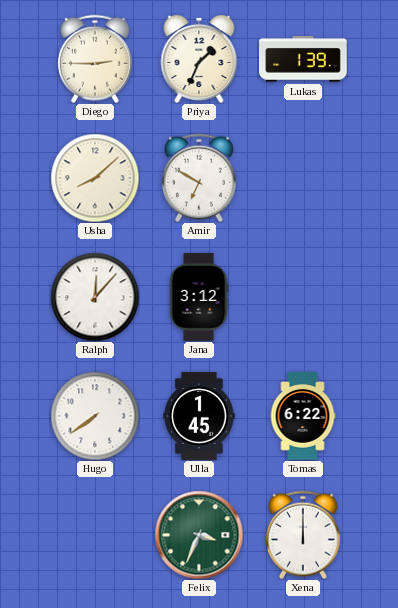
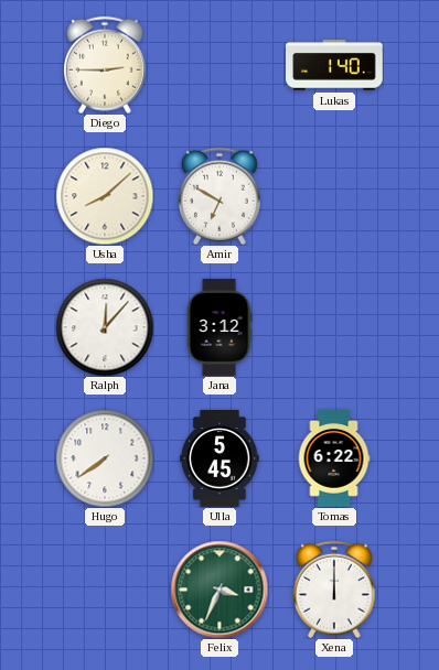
Priya: 1:34 -> none (199, 59)
Lukas: 1:39 -> 1:40 (335, 65)
Ulla: 1:45 -> 5:45 (219, 458)
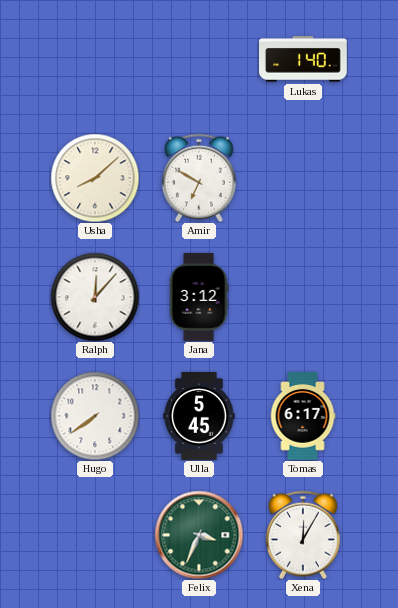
Diego: 2:45 -> none (105, 65)
Tomas: 6:22 -> 6:17 (303, 416)
Xena: 12:00 -> 12:05 (303, 535)
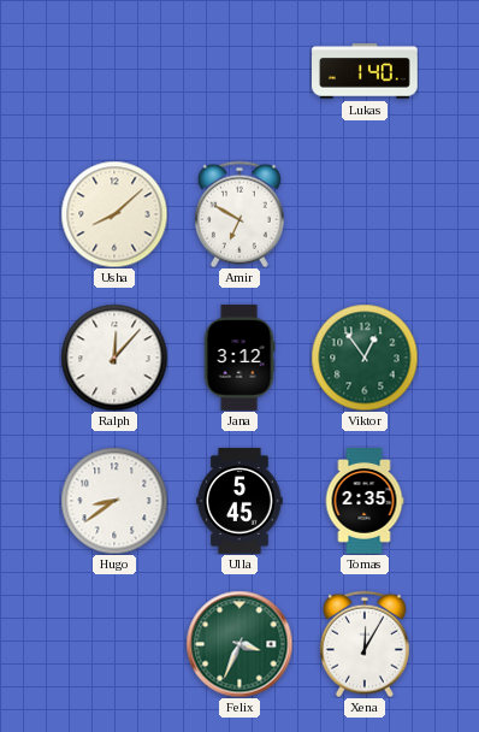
Viktor: none -> 12:54 (365, 358)
Hugo: 7:39 -> 8:39 (114, 501)
Tomas: 6:17 -> 2:35 (365, 501)
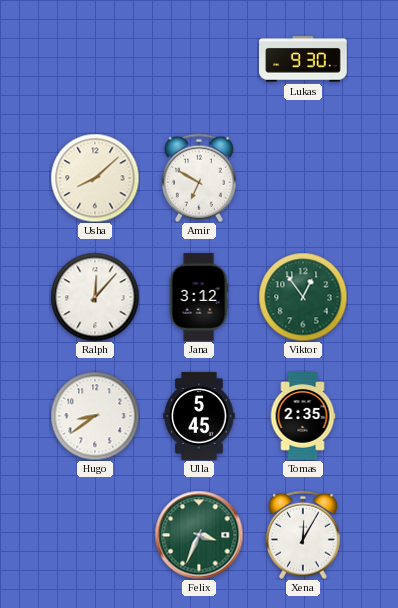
Lukas: 1:40 -> 9:30 (304, 59)
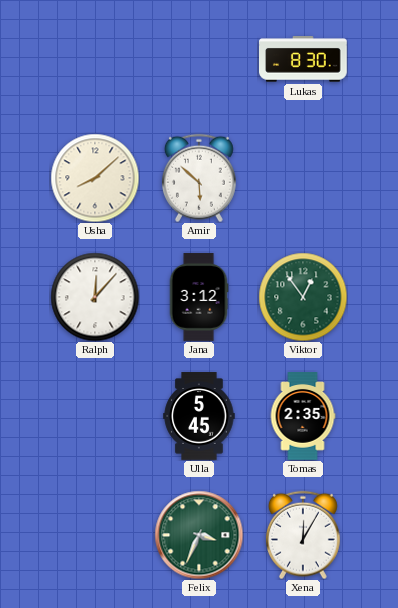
Lukas: 9:30 -> 8:30 (304, 59)
Amir: 6:50 -> 5:52 (199, 178)
Hugo: 8:39 -> none (95, 416)
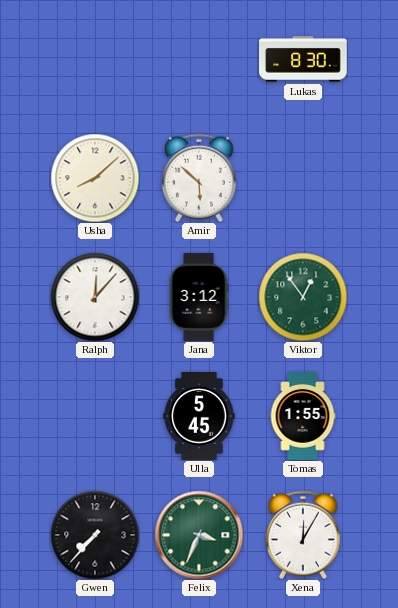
Tomas: 2:35 -> 1:55 (303, 416)
Gwen: none -> 7:37 (95, 535)
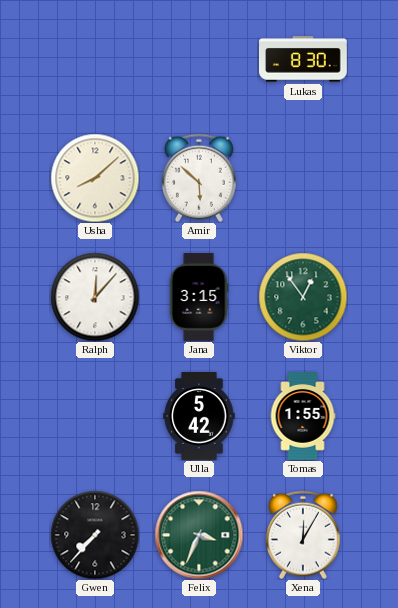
Jana: 3:12 -> 3:15 (199, 297)
Ulla: 5:45 -> 5:42 (199, 416)
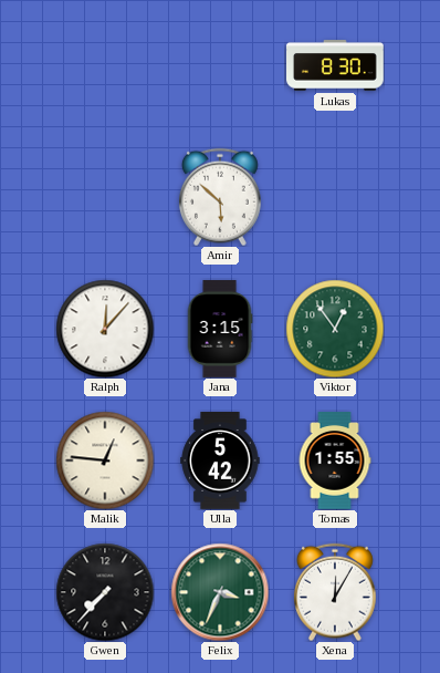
Usha: 8:08 -> none (95, 178)
Malik: none -> 12:46 (105, 460)
